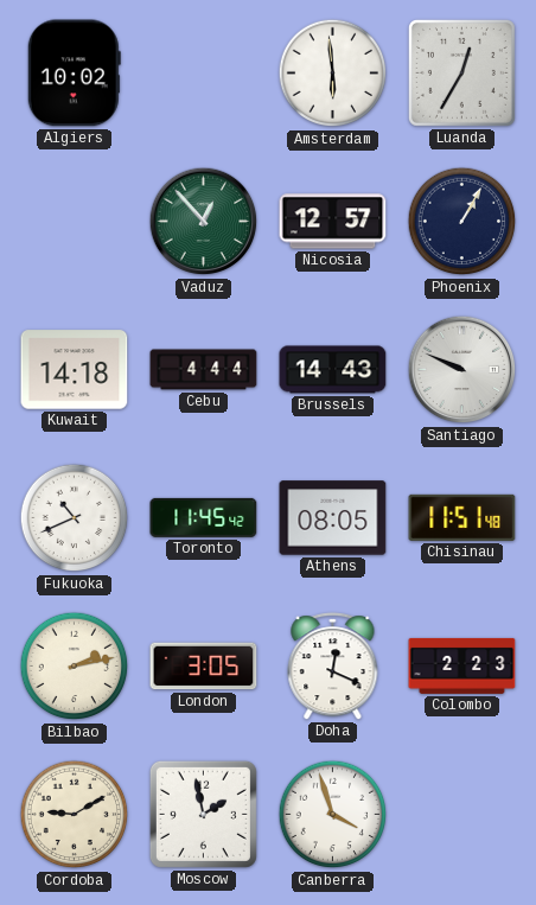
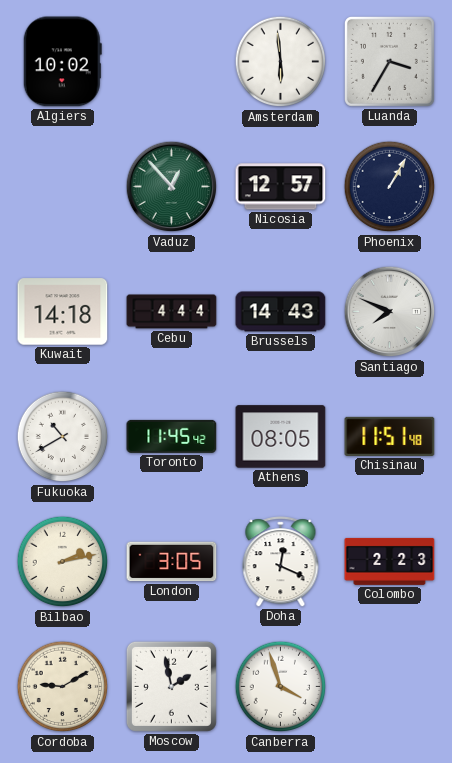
Luanda: 12:35 -> 3:35 (389, 61)
Santiago: 9:49 -> 7:49 (390, 312)
Fukuoka: 10:41 -> 10:40 (63, 437)
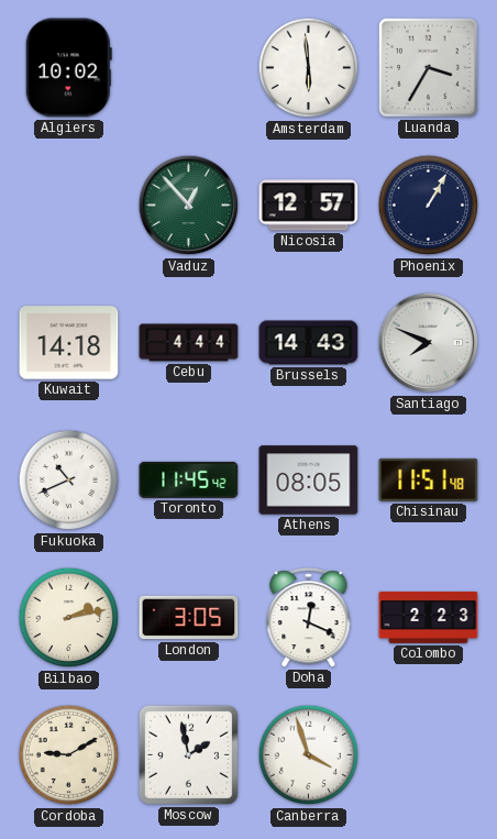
Fukuoka: 10:40 -> 10:41 (69, 481)
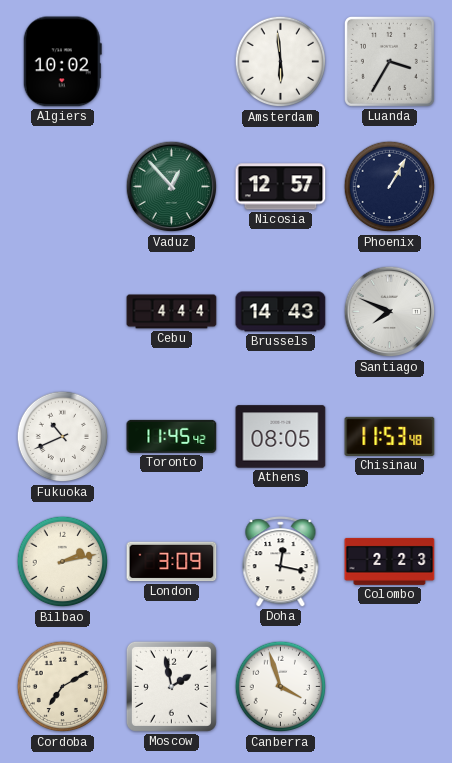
Kuwait: 14:18 -> none (69, 343)
Chisinau: 11:51 -> 11:53 (390, 436)
London: 3:05 -> 3:09 (172, 562)
Doha: 12:19 -> 12:17 (281, 562)
Cordoba: 9:10 -> 7:10 (63, 687)
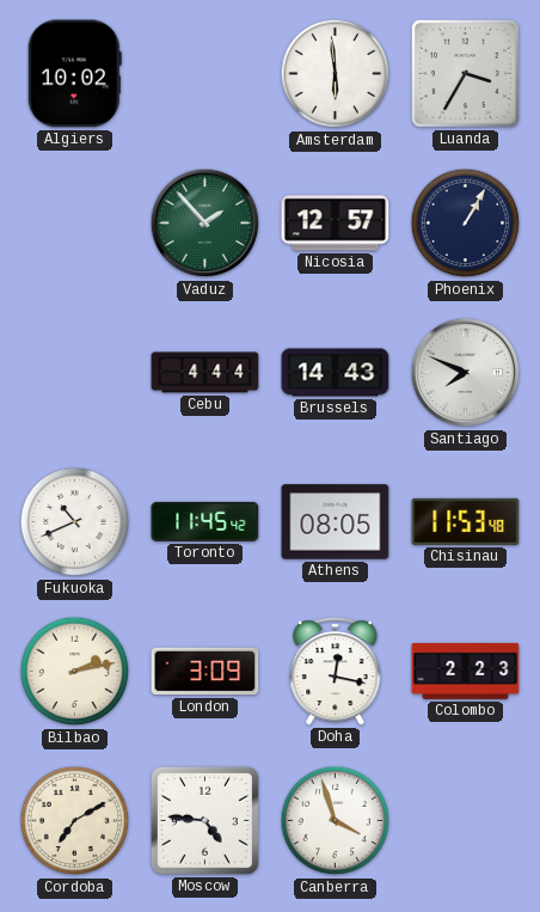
Vaduz: 12:53 -> 1:53 (205, 224)
Moscow: 1:58 -> 4:46 (204, 820)
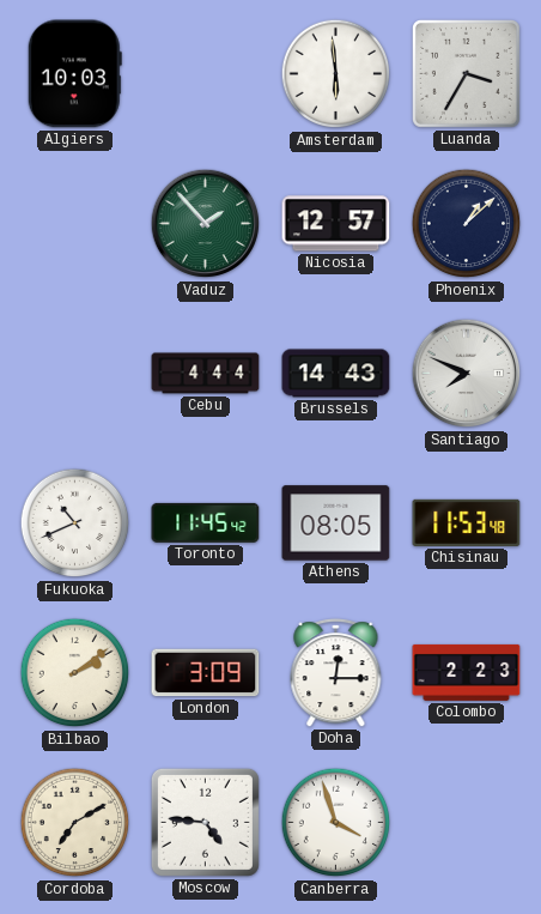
Algiers: 10:02 -> 10:03 (74, 74)
Phoenix: 1:05 -> 1:08 (467, 224)
Bilbao: 2:13 -> 2:09 (75, 673)
Doha: 12:17 -> 12:15 (336, 673)
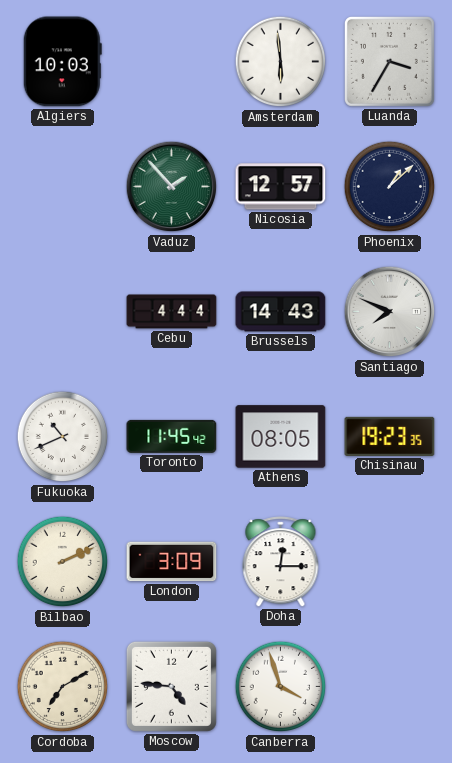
Chisinau: 11:53 -> 19:23 (390, 436)
Bilbao: 2:09 -> 2:11 (63, 562)
Colombo: 2:23 -> none (467, 672)
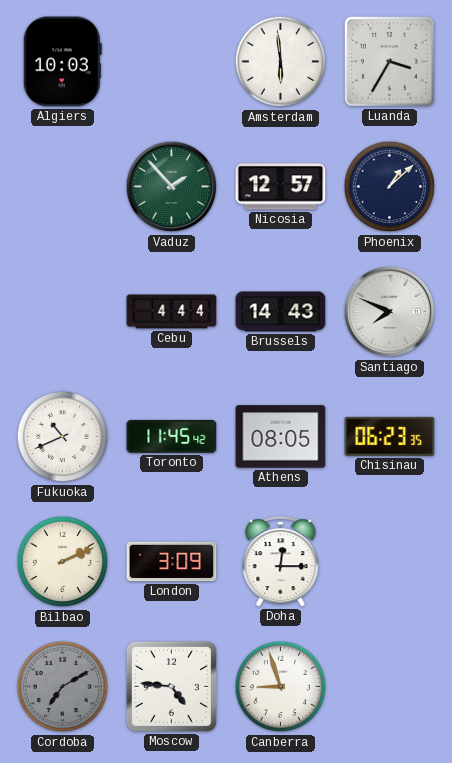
Chisinau: 19:23 -> 06:23 (390, 436)
Cordoba dial: cream -> grey (63, 687)
Canberra: 3:57 -> 8:57 (281, 687)
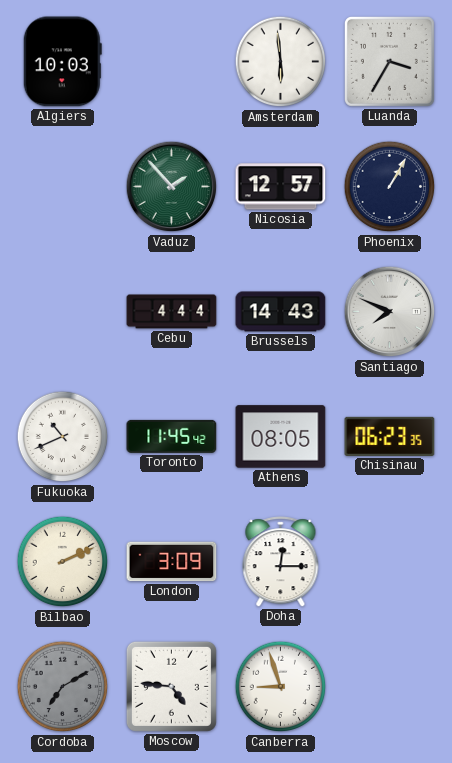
Phoenix: 1:08 -> 1:05 (390, 187)
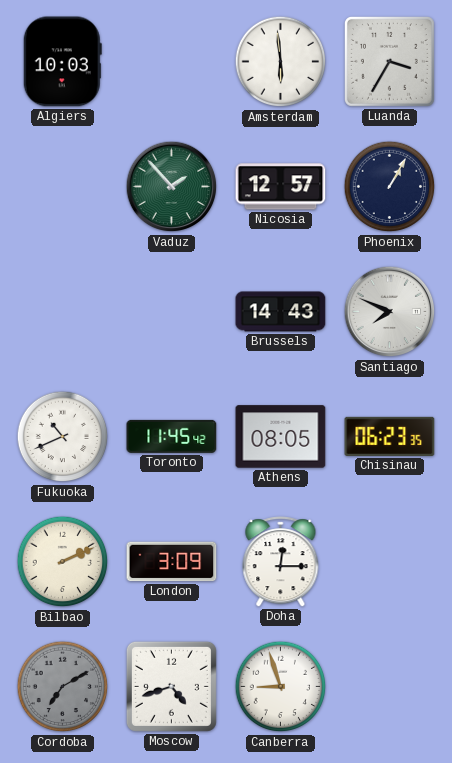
Cebu: 4:44 -> none (172, 312)
Moscow: 4:46 -> 4:42 (171, 686)
